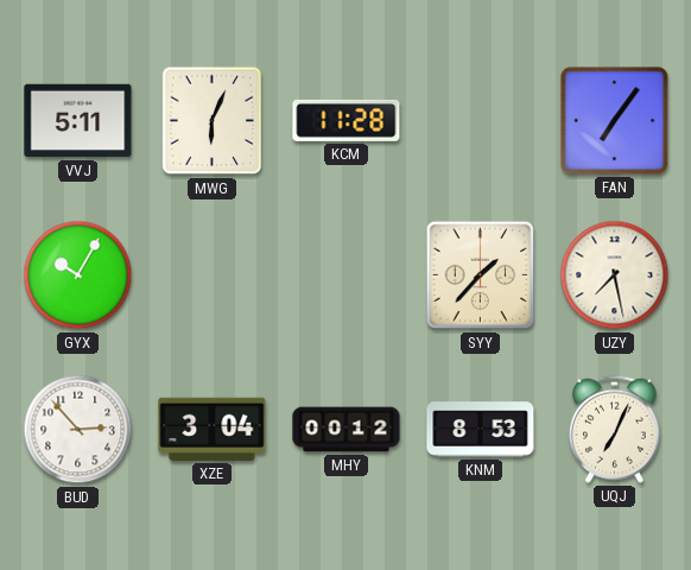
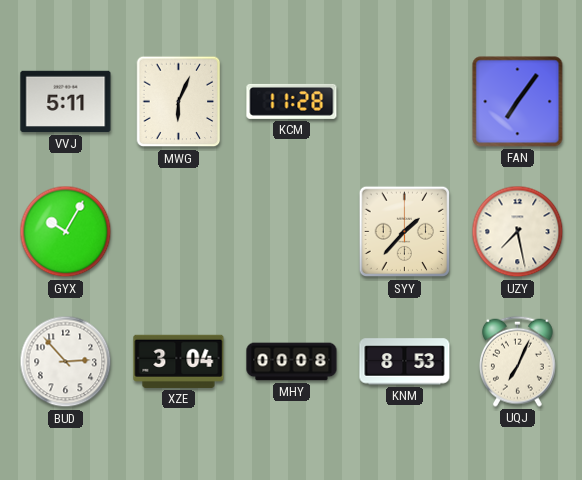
MHY: 00:12 -> 00:08 (292, 362)
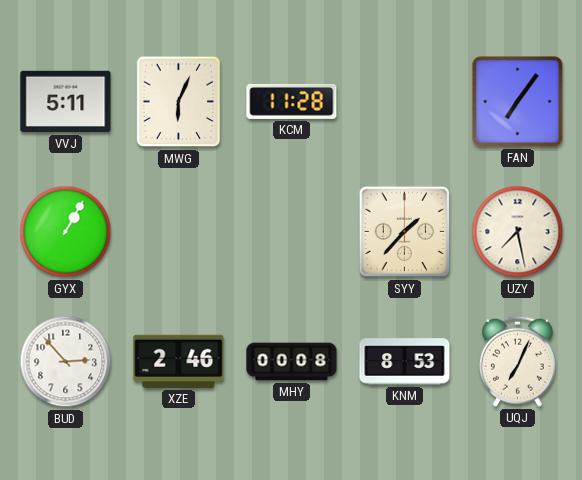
GYX: 10:05 -> 1:05 (66, 232)
XZE: 3:04 -> 2:46 (179, 361)
